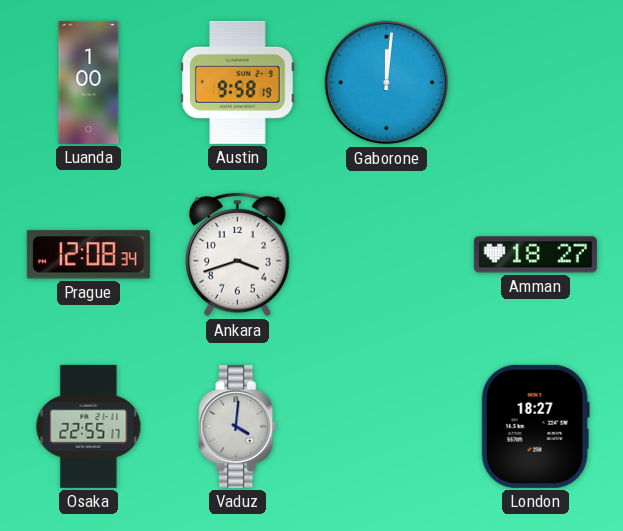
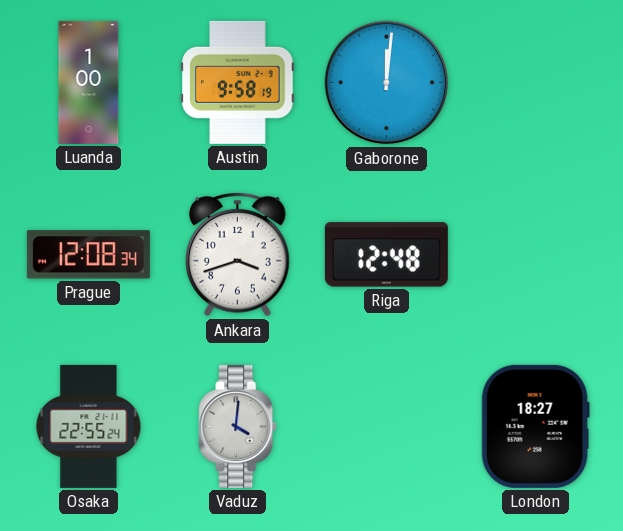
Riga: none -> 12:48 (386, 255)
Amman: 18:27 -> none (535, 255)
Osaka: 22:55:17 -> 22:55:24 (89, 426)
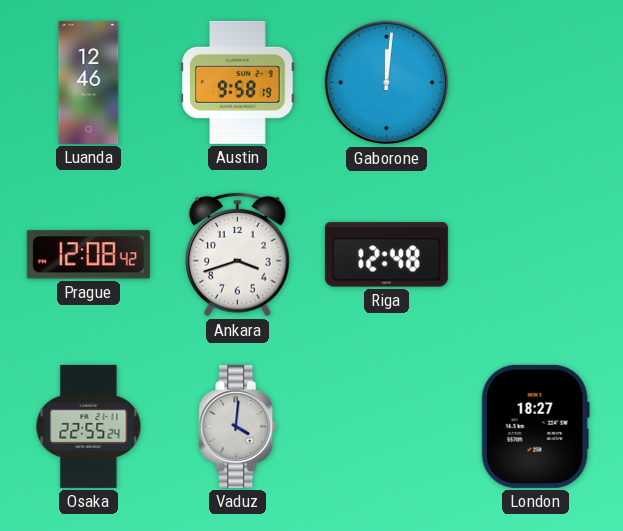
Luanda: 1:00 -> 12:46 (89, 82)
Prague: 12:08:34 -> 12:08:42 (88, 255)
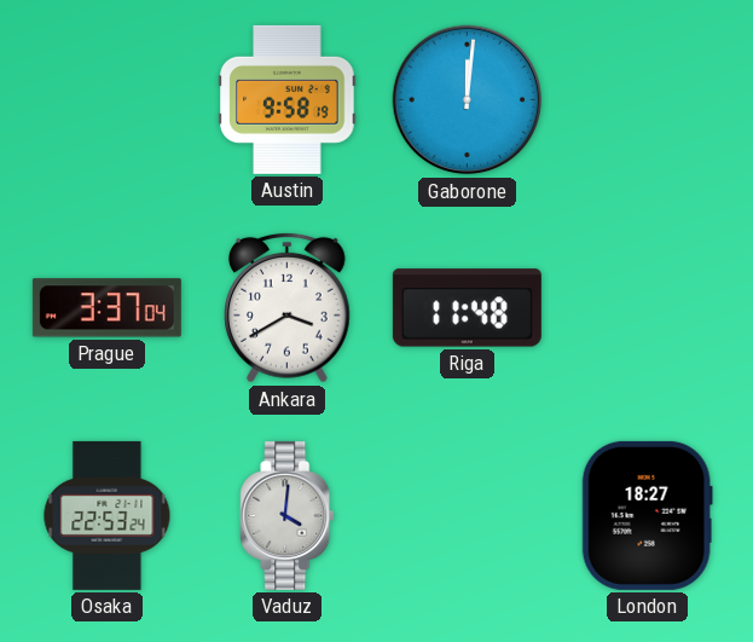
Luanda: 12:46 -> none (89, 82)
Prague: 12:08 -> 3:37 (106, 308)
Ankara: 3:42 -> 3:40 (288, 307)
Riga: 12:48 -> 11:48 (467, 308)
Osaka: 22:55 -> 22:53 (108, 515)
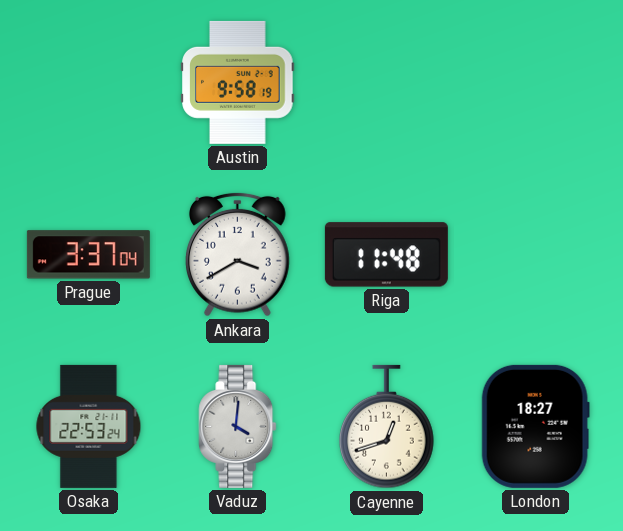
Gaborone: 12:01 -> none (468, 100)
Cayenne: none -> 12:42 (387, 427)
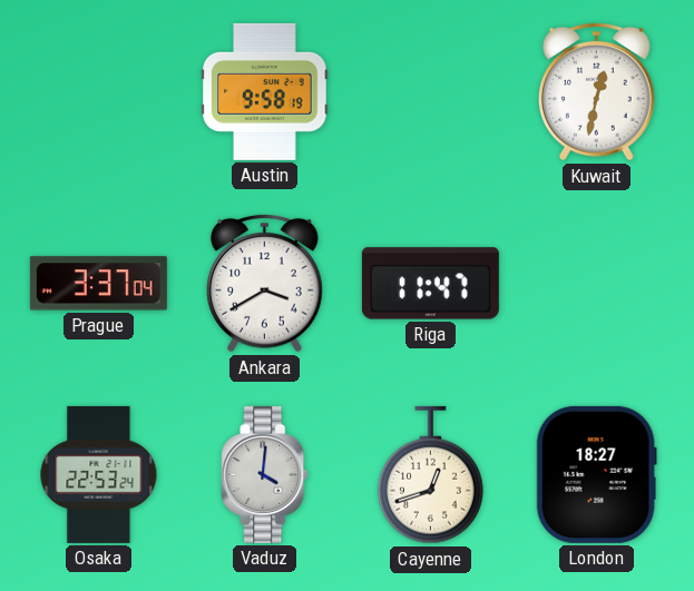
Kuwait: none -> 12:32 (597, 91)
Riga: 11:48 -> 11:47 (430, 284)
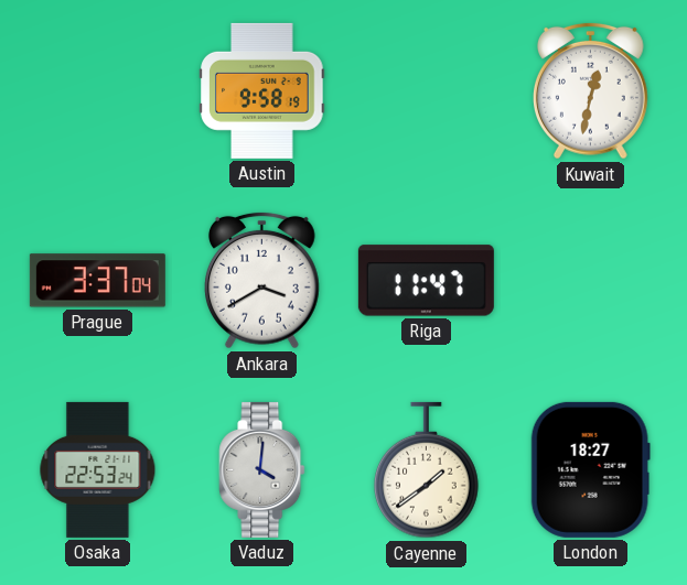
Cayenne: 12:42 -> 1:39 (427, 470)
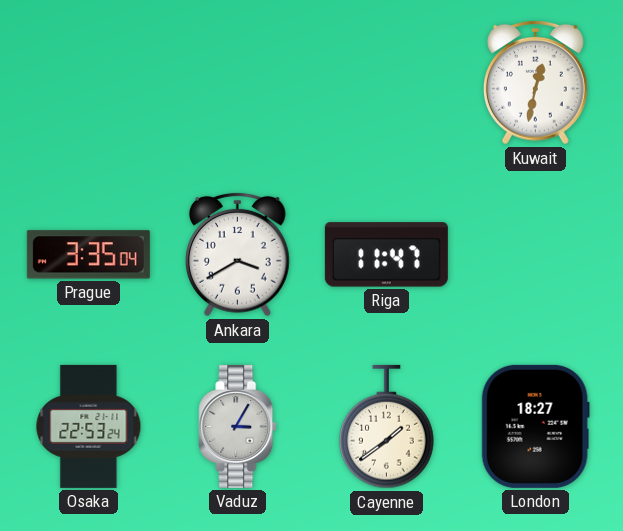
Austin: 9:58 -> none (262, 90)
Prague: 3:37 -> 3:35 (88, 255)
Vaduz: 4:01 -> 3:05 (238, 426)
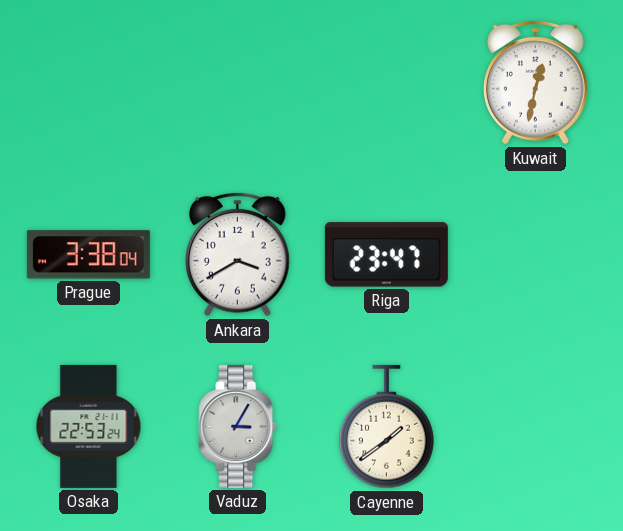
Prague: 3:35 -> 3:38 (88, 255)
Riga: 11:47 -> 23:47 (386, 255)
London: 18:27 -> none (535, 426)
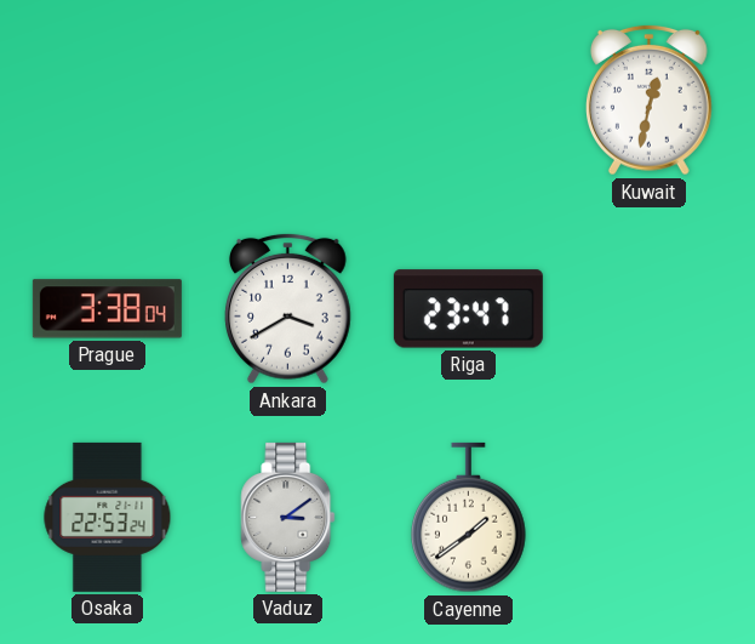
Vaduz: 3:05 -> 3:09 (288, 517)
